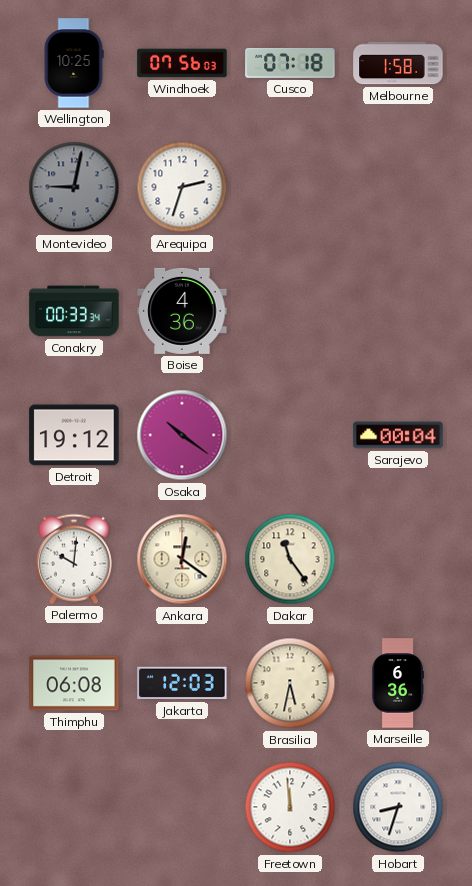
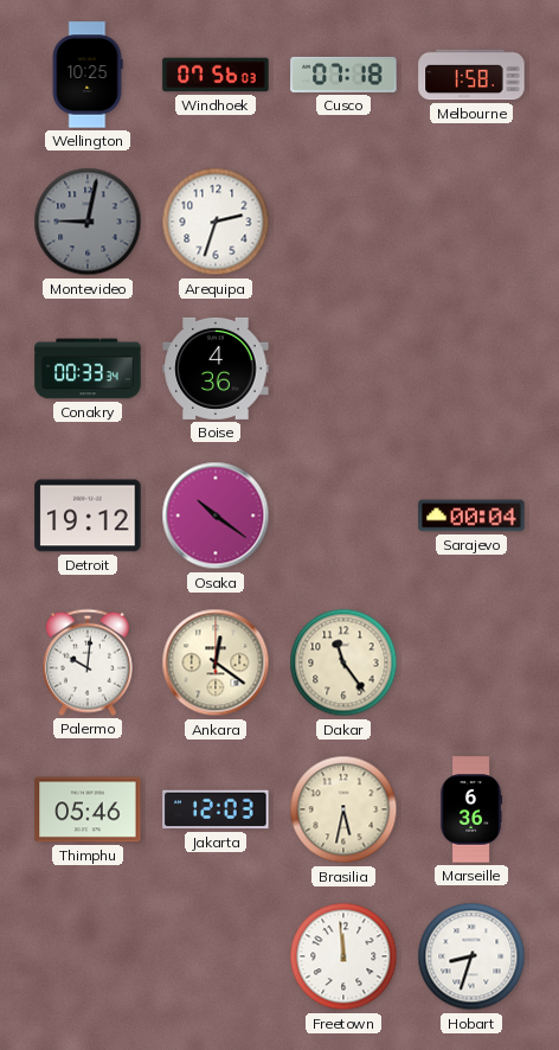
Thimphu: 06:08 -> 05:46 (88, 809)
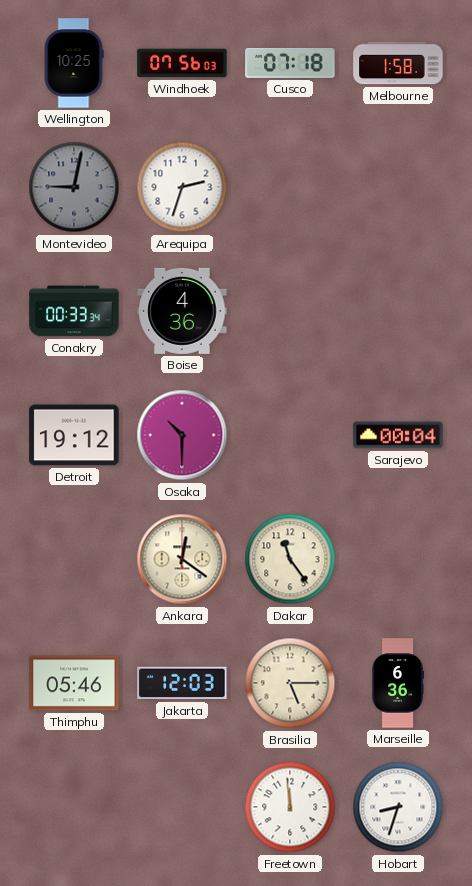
Osaka: 10:21 -> 10:30 (182, 435)
Palermo: 10:01 -> none (88, 662)
Brasilia: 5:32 -> 5:15 (290, 683)
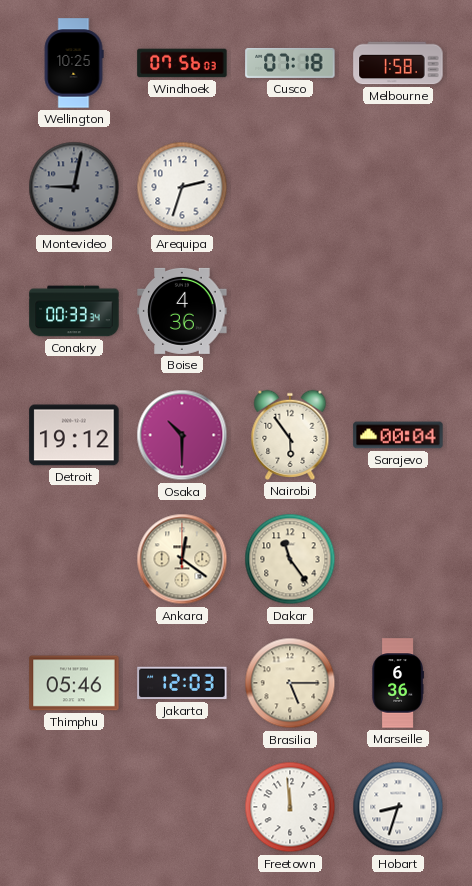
Nairobi: none -> 5:54 (290, 435)
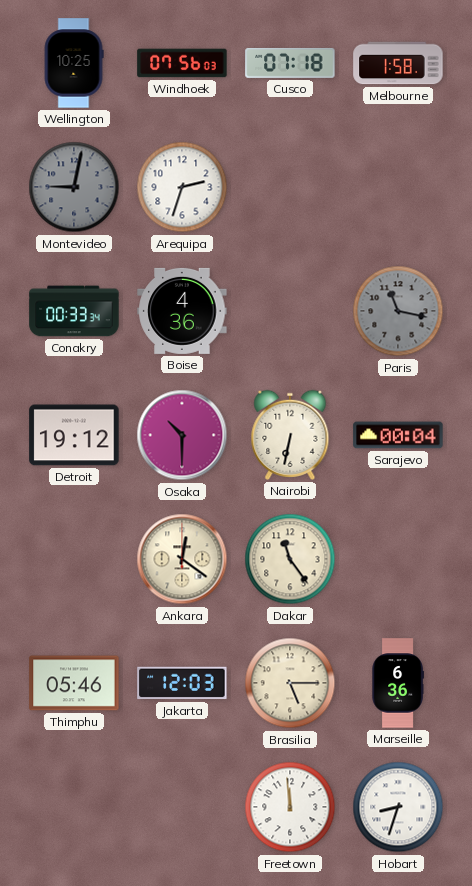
Paris: none -> 11:17 (398, 311)
Nairobi: 5:54 -> 6:32 (290, 435)
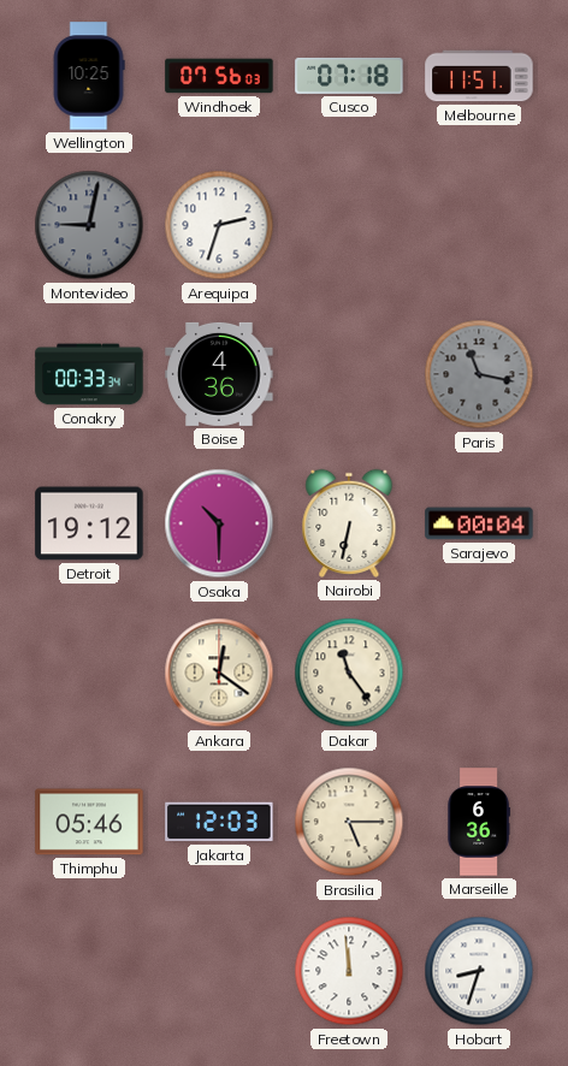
Melbourne: 1:58 -> 11:51 (479, 76)
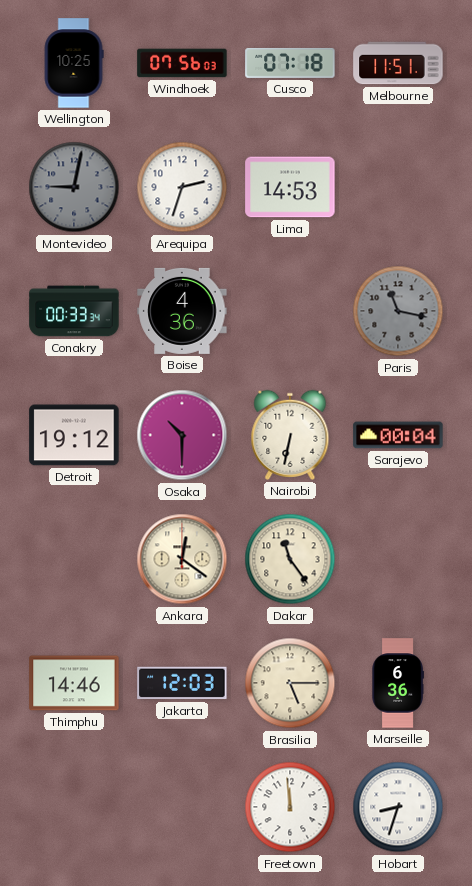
Lima: none -> 14:53 (290, 187)
Thimphu: 05:46 -> 14:46 (74, 683)
